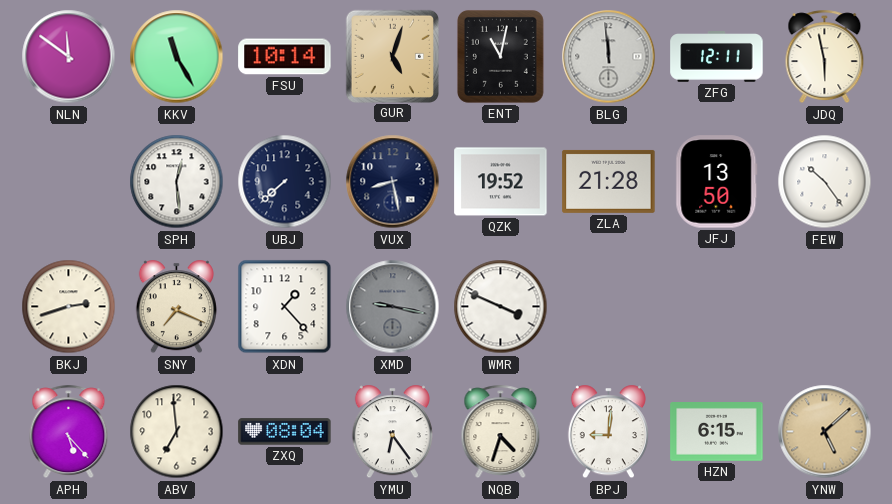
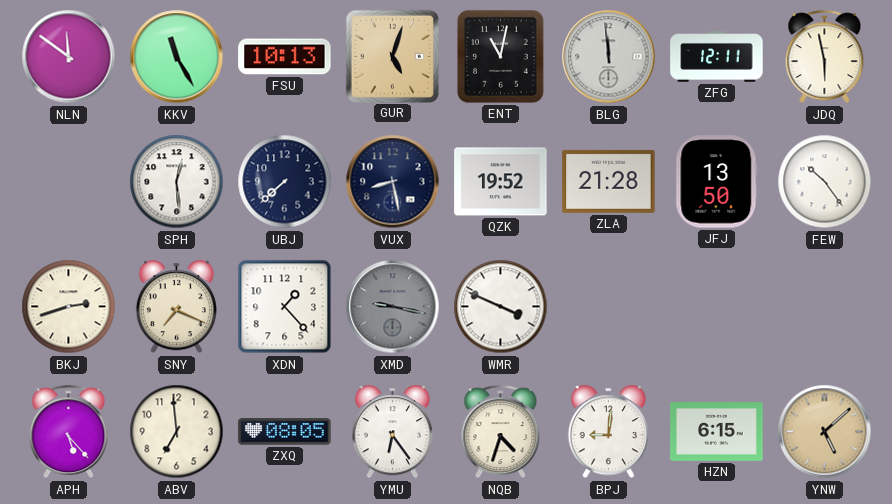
FSU: 10:14 -> 10:13 (285, 57)
ZXQ: 08:04 -> 08:05 (285, 432)
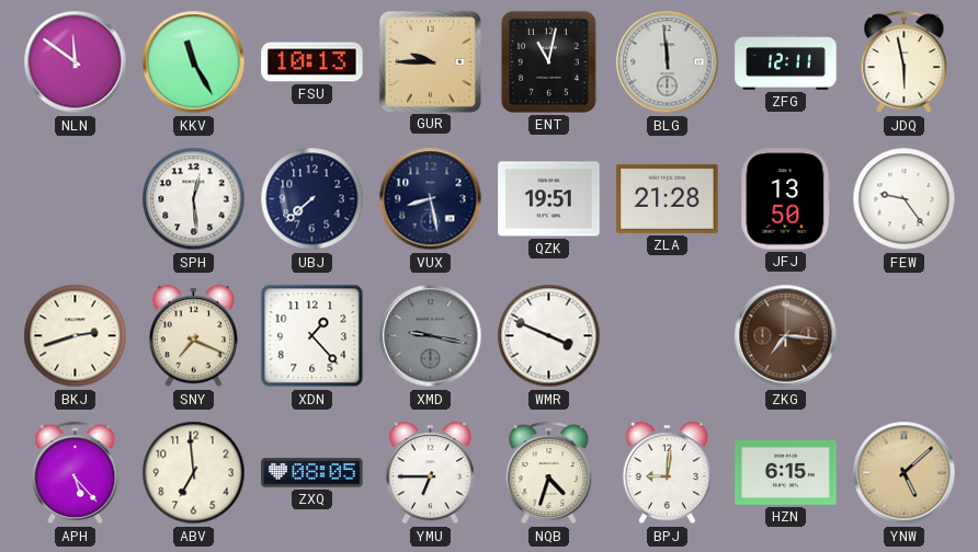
GUR: 5:03 -> 9:45 (430, 61)
QZK: 19:52 -> 19:51 (549, 199)
FEW: 10:24 -> 9:24 (905, 199)
ZKG: none -> 7:16 (786, 336)
YMU: 6:24 -> 6:45 (430, 473)
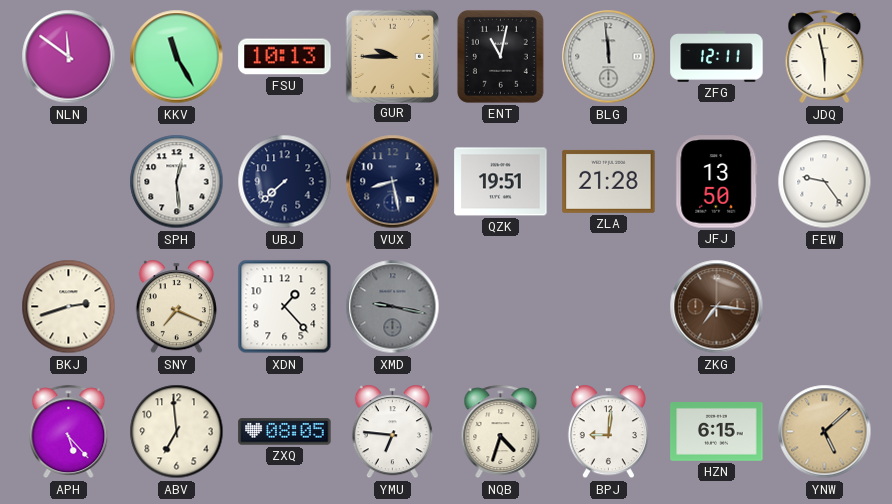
WMR: 3:49 -> none (549, 336)
YMU: 6:45 -> 6:46 (392, 432)
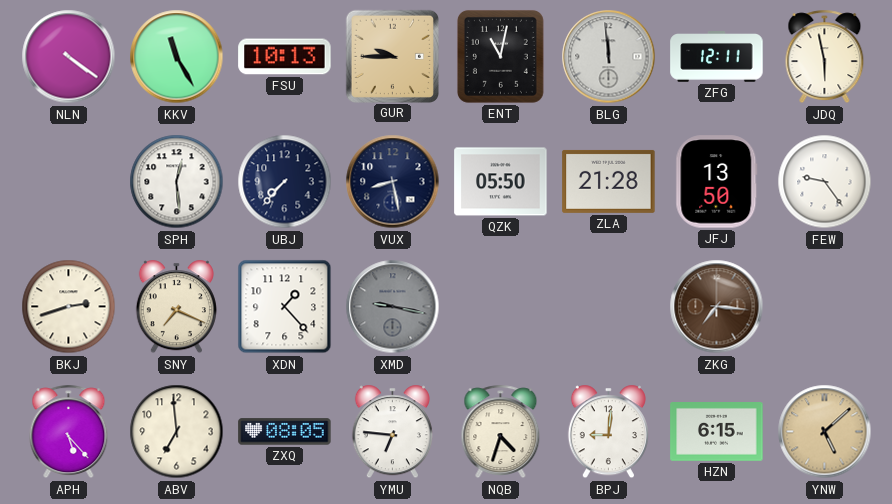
NLN: 11:51 -> 4:21 (69, 57)
UBJ: 7:38 -> 7:37 (285, 182)
QZK: 19:51 -> 05:50 (501, 182)
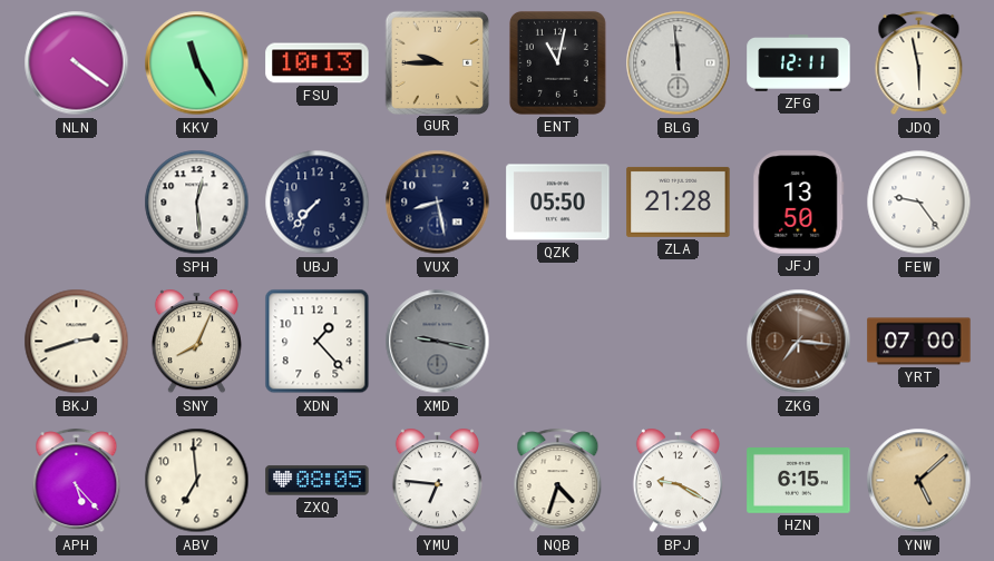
SNY: 7:19 -> 8:04 (196, 342)
YRT: none -> 07:00 (919, 342)
BPJ: 9:01 -> 9:20 (678, 481)
